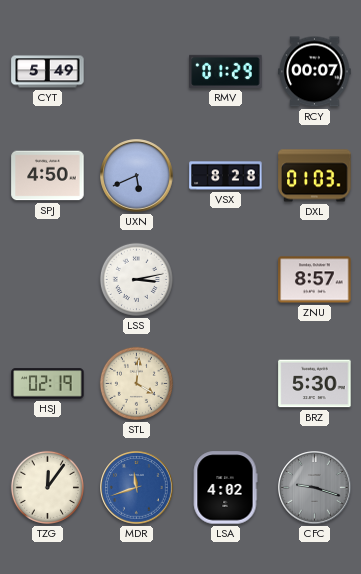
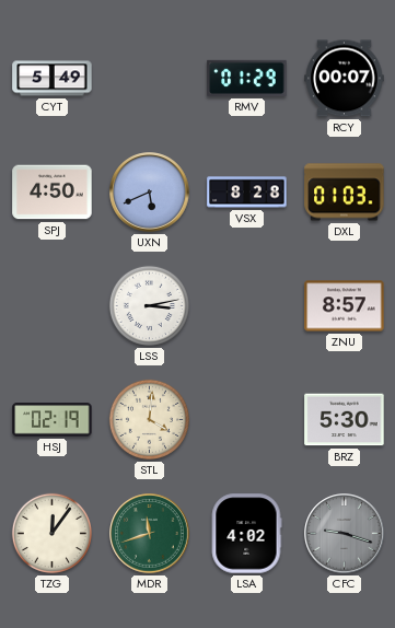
MDR dial: blue -> green (150, 534)
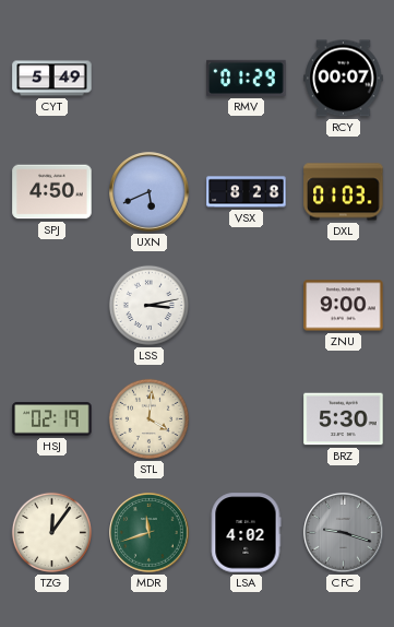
ZNU: 8:57 -> 9:00 (344, 306)
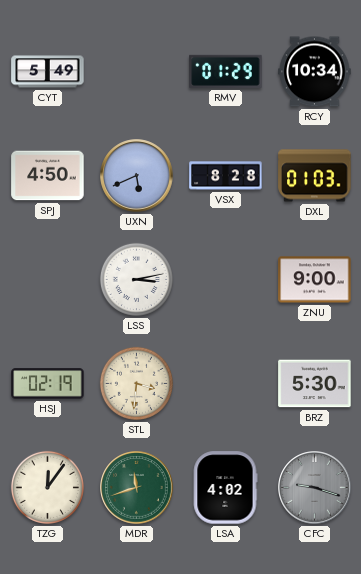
RCY: 00:07 -> 10:34 (315, 72)
STL: 4:01 -> 3:31 (136, 383)
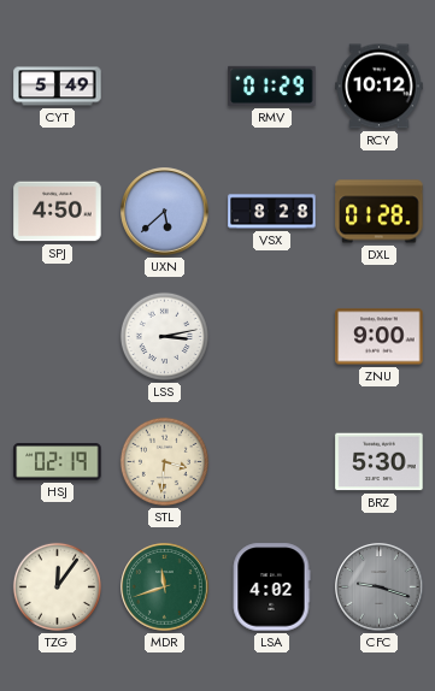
RCY: 10:34 -> 10:12 (380, 87)
UXN: 5:41 -> 5:38 (165, 212)
DXL: 01:03 -> 01:28 (380, 212)
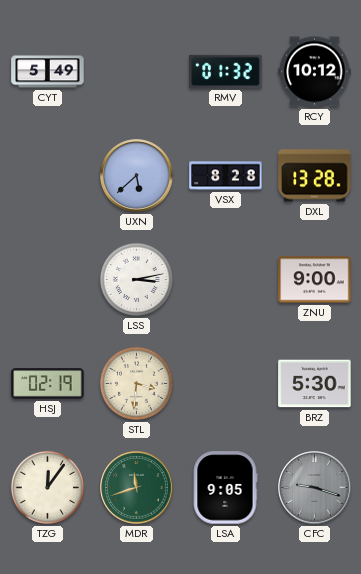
RMV: 01:29 -> 01:32 (226, 71)
SPJ: 4:50 -> none (58, 212)
DXL: 01:28 -> 13:28 (315, 176)
LSA: 4:02 -> 9:05 (225, 488)
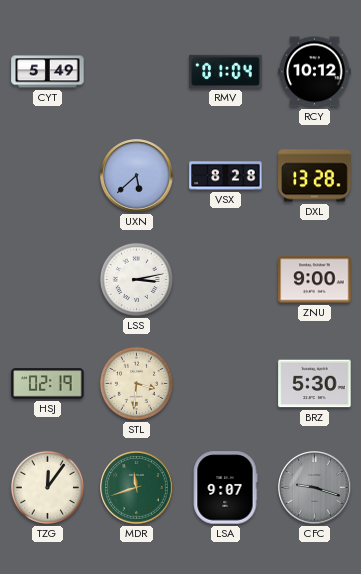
RMV: 01:32 -> 01:04 (226, 71)
LSA: 9:05 -> 9:07 (225, 488)
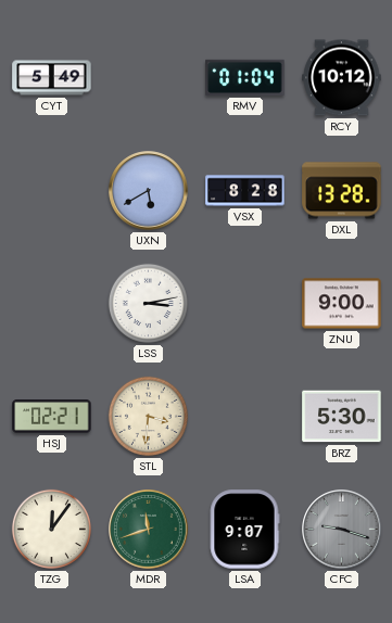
UXN: 5:38 -> 5:40 (149, 191)
HSJ: 02:19 -> 02:21 (52, 417)
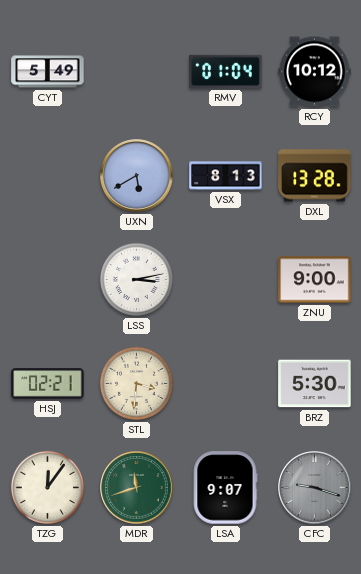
VSX: 8:28 -> 8:13 (226, 176)
